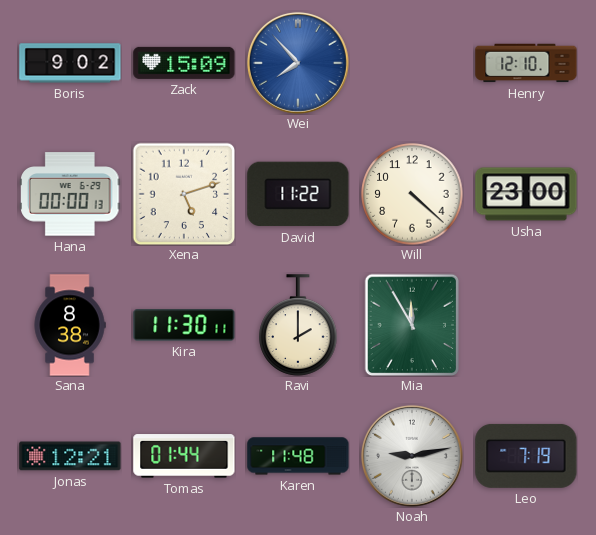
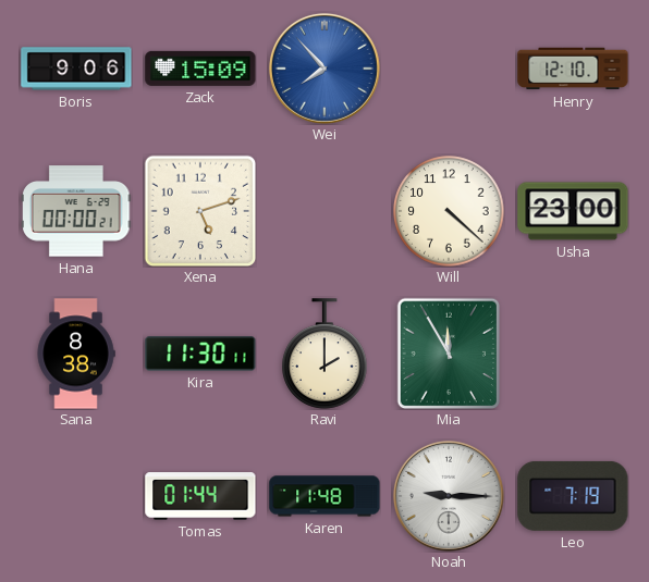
Boris: 9:02 -> 9:06 (76, 69)
Hana: 00:00:13 -> 00:00:21 (77, 211)
David: 11:22 -> none (298, 194)
Jonas: 12:21 -> none (70, 456)
Noah: 9:13 -> 9:15 (449, 496)
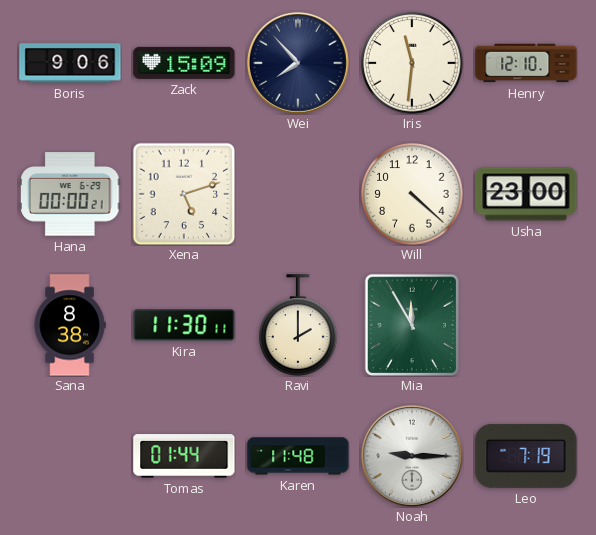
Wei dial: blue -> navy (298, 63)
Iris: none -> 11:31 (412, 63)
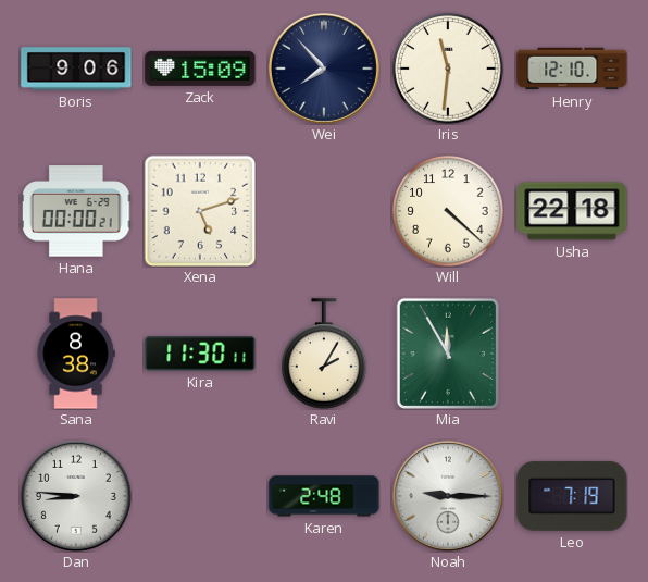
Usha: 23:00 -> 22:18 (572, 211)
Ravi: 2:00 -> 2:05 (324, 354)
Dan: none -> 8:46 (76, 496)
Tomas: 01:44 -> none (184, 456)
Karen: 11:48 -> 2:48 (324, 496)
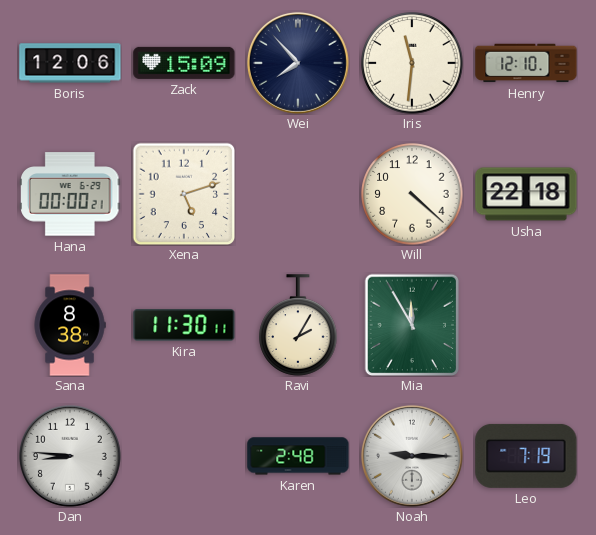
Boris: 9:06 -> 12:06 (70, 63)
